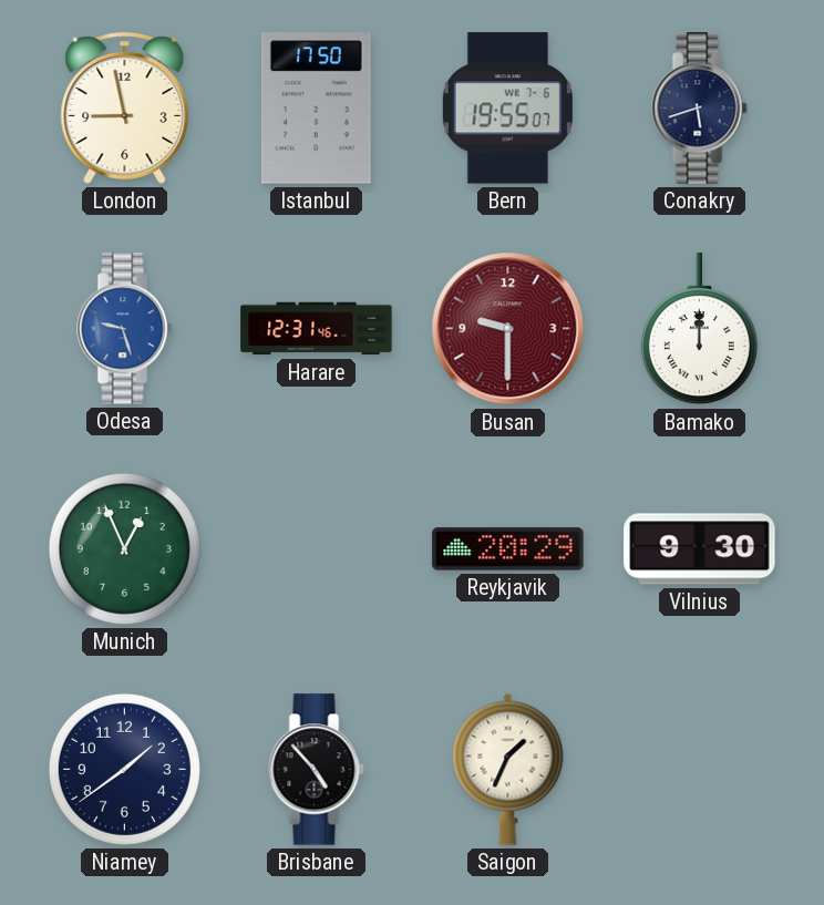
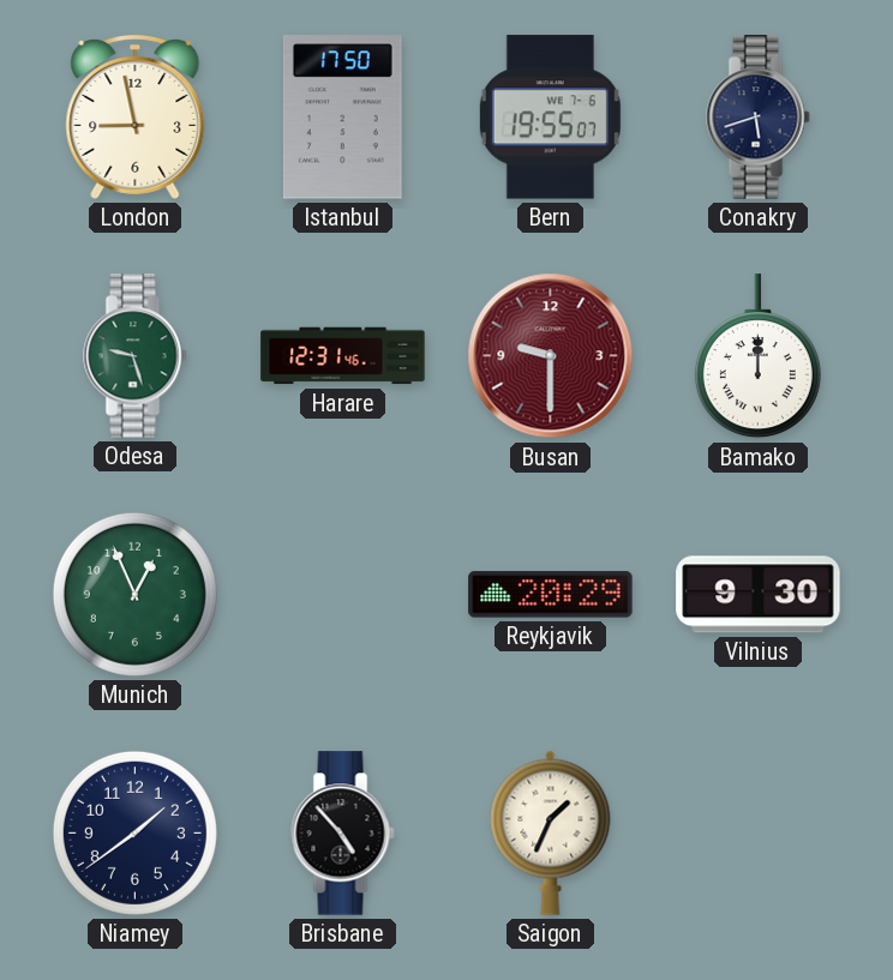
Odesa dial: blue -> green (136, 356)
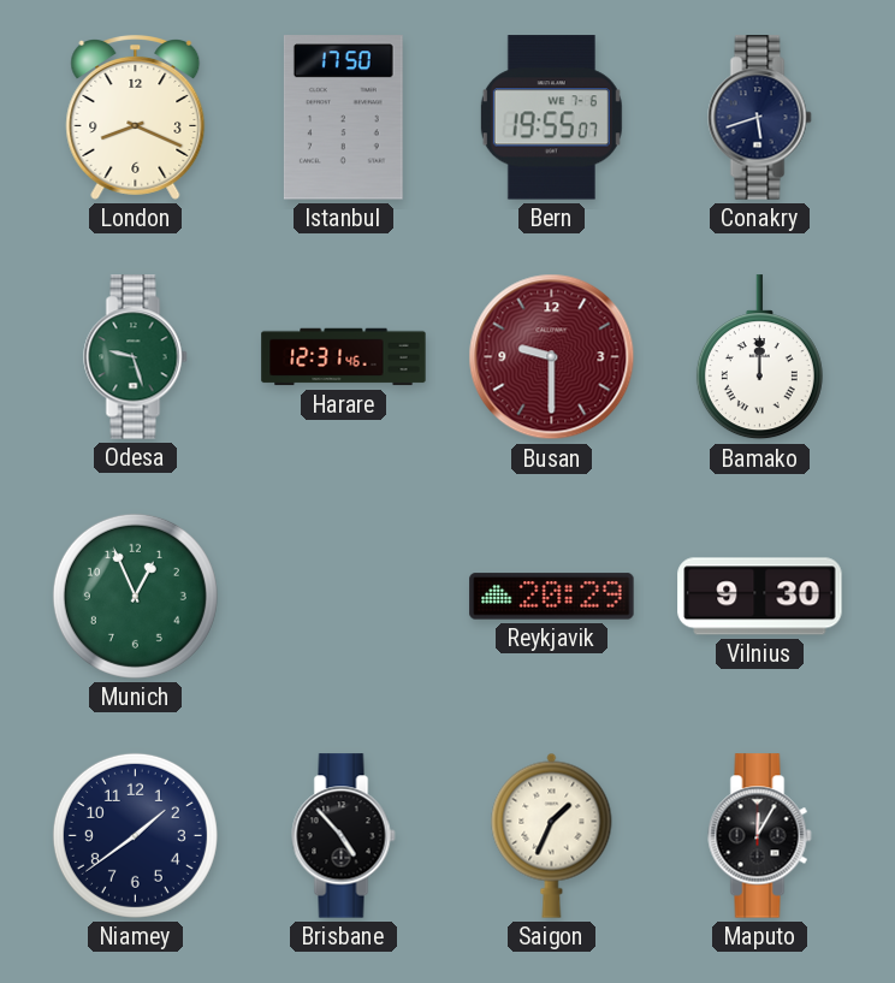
London: 8:58 -> 8:19 (136, 118)
Maputo: none -> 12:05 (760, 836)
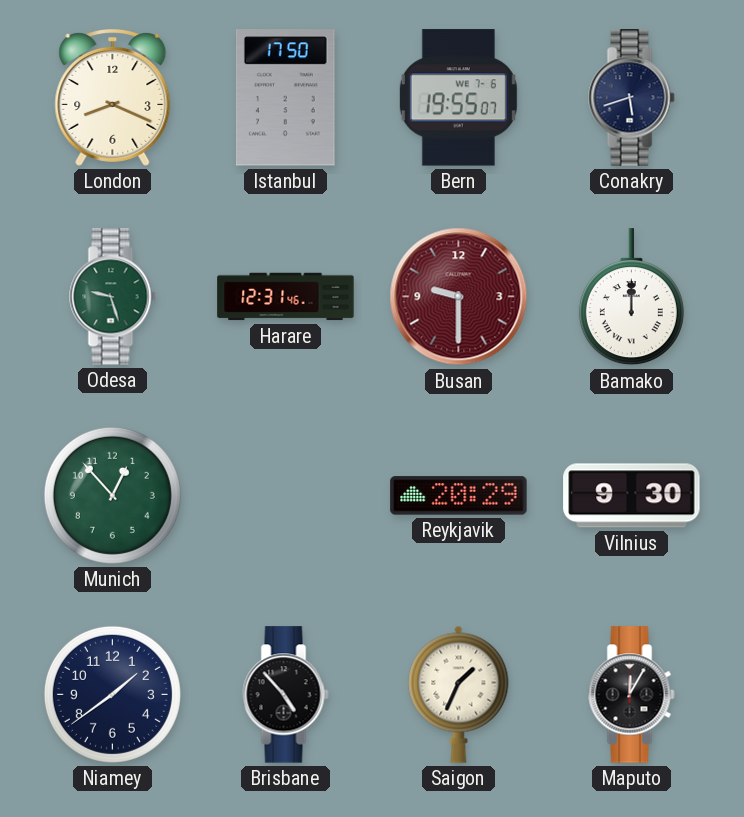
Munich: 12:56 -> 12:53 (112, 495)
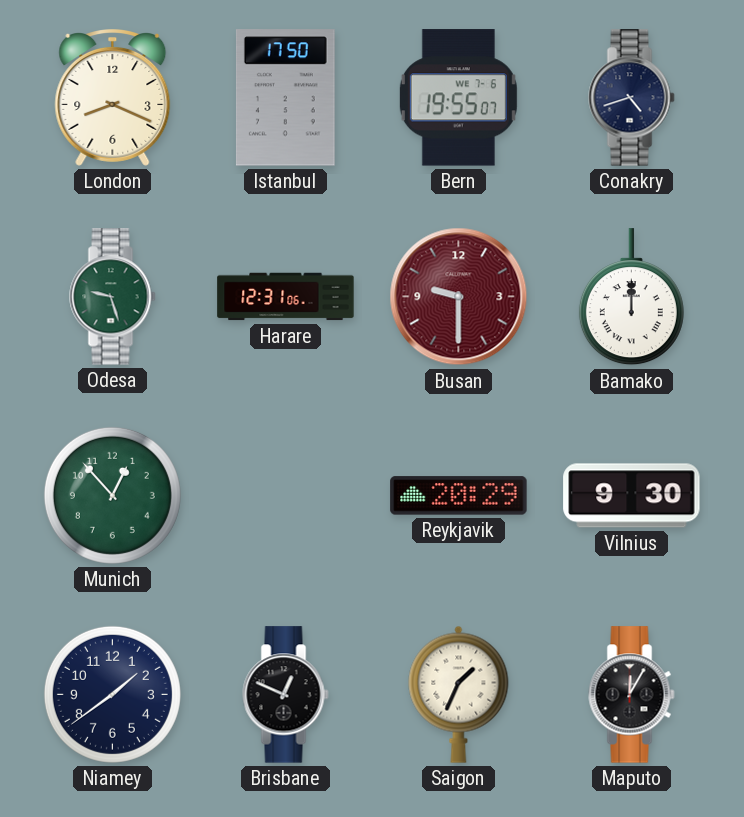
Conakry: 5:42 -> 4:42 (632, 98)
Harare: 12:31:46 -> 12:31:06 (286, 297)
Brisbane: 4:53 -> 12:49 (286, 695)
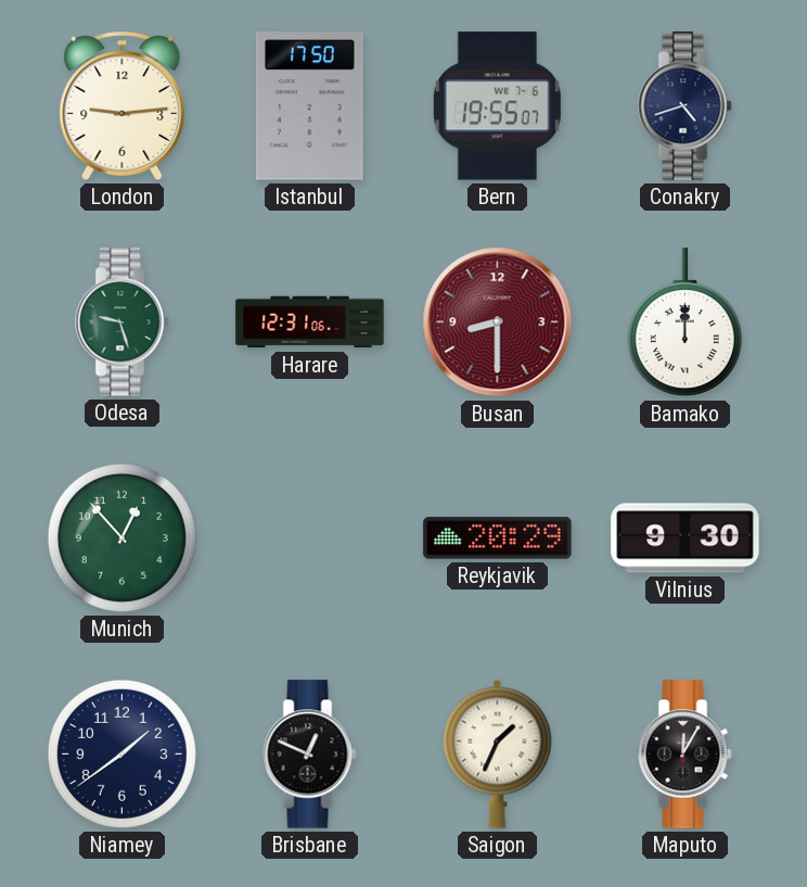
London: 8:19 -> 9:14 (123, 106)
Busan: 9:30 -> 8:30 (498, 322)
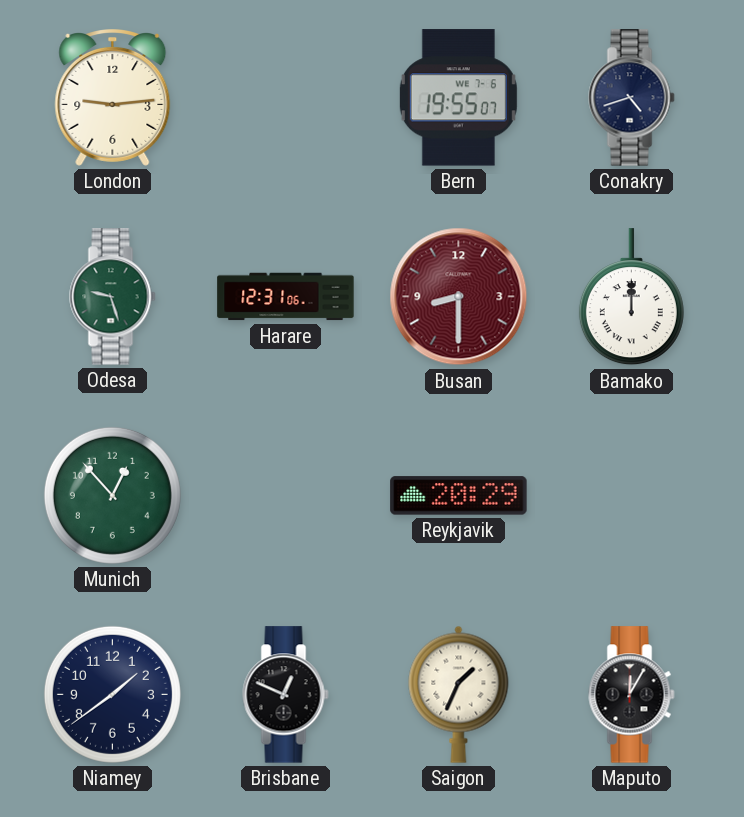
Istanbul: 17:50 -> none (309, 106)
Vilnius: 9:30 -> none (686, 538)
